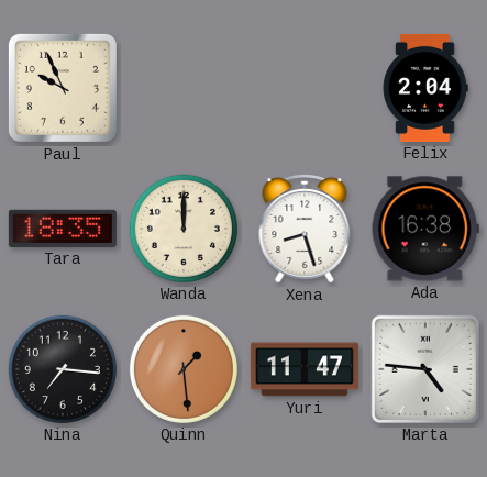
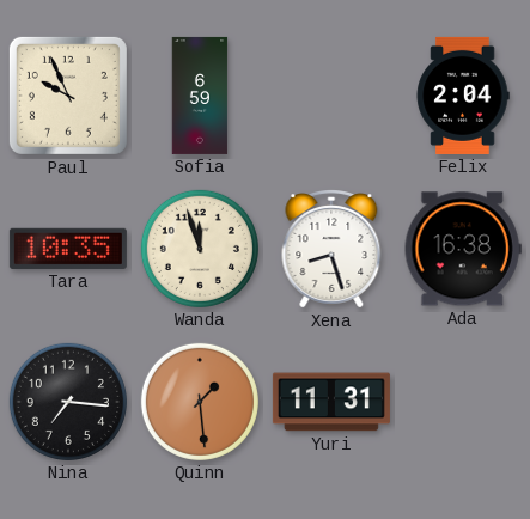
Sofia: none -> 6:59 (200, 96)
Tara: 18:35 -> 10:35 (68, 249)
Wanda: 12:00 -> 11:57 (200, 249)
Yuri: 11:47 -> 11:31 (331, 402)
Marta: 4:46 -> none (425, 369)
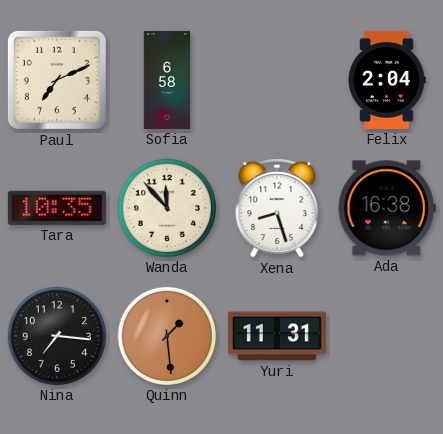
Paul: 9:56 -> 7:11 (57, 80)
Sofia: 6:59 -> 6:58 (167, 80)
Wanda: 11:57 -> 11:53 (167, 208)
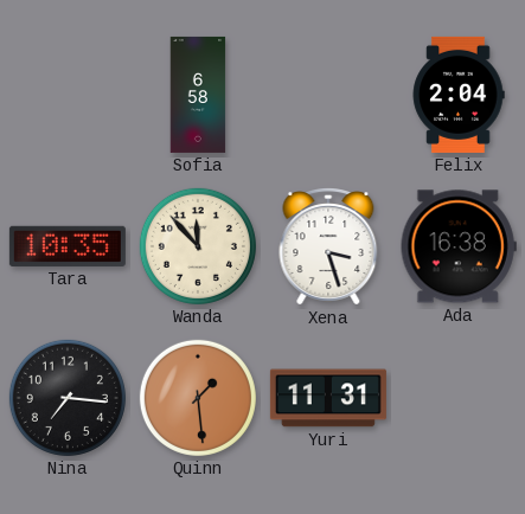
Paul: 7:11 -> none (57, 80)
Xena: 8:27 -> 3:27 (328, 248)
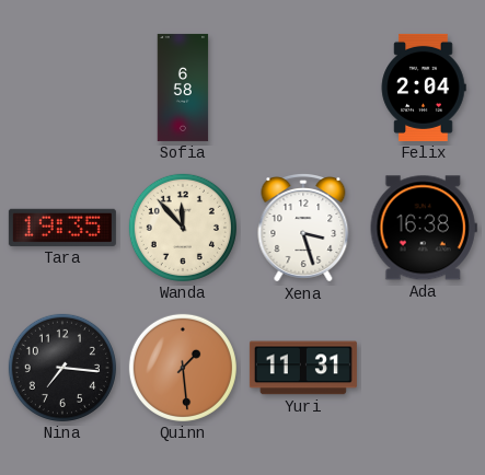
Tara: 10:35 -> 19:35 (62, 228)
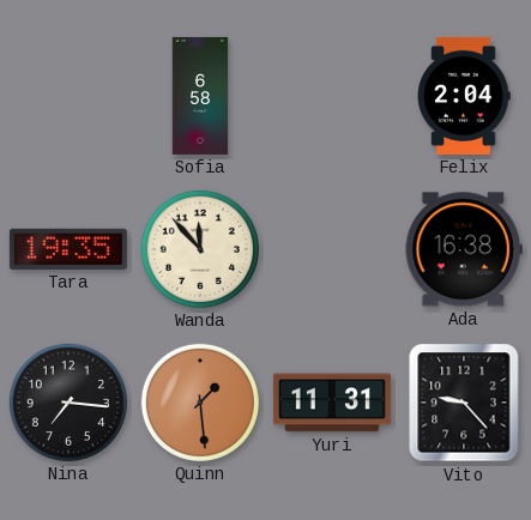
Xena: 3:27 -> none (303, 229)
Vito: none -> 9:23 (464, 403)
